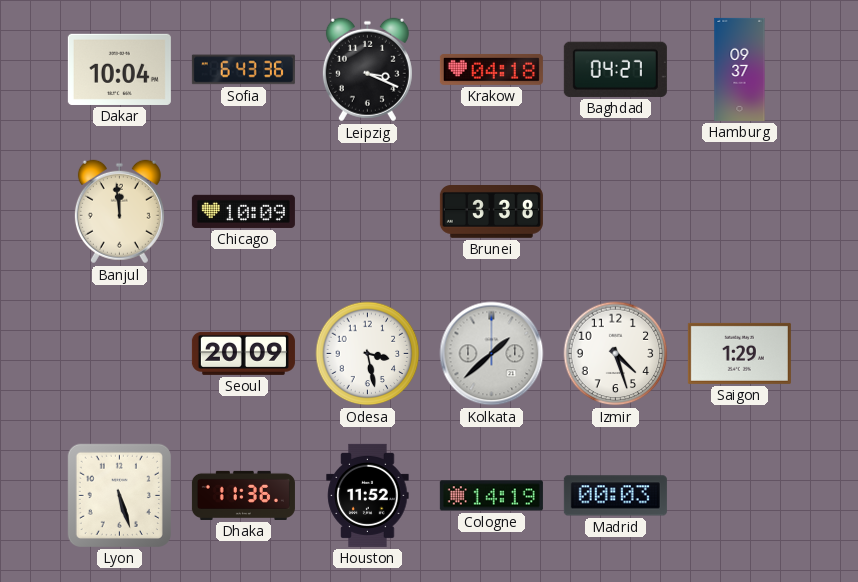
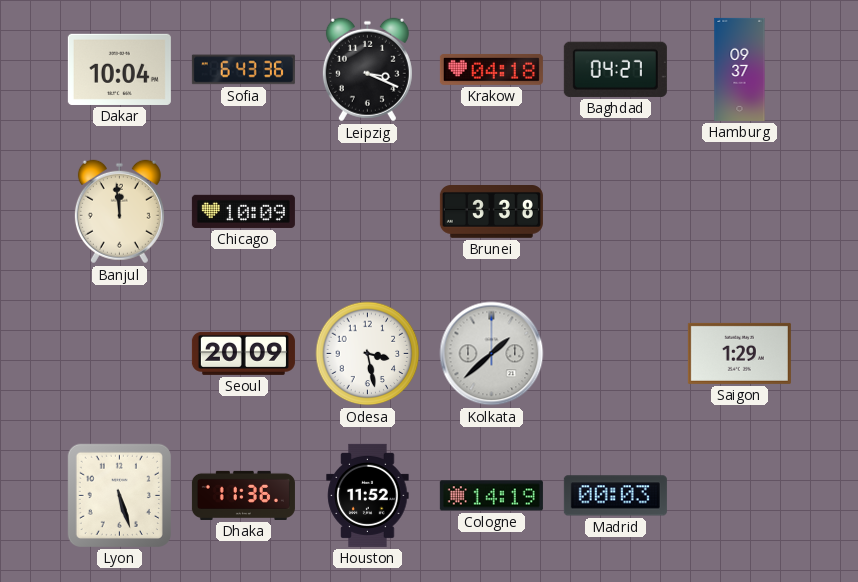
Izmir: 4:27 -> none (616, 354)
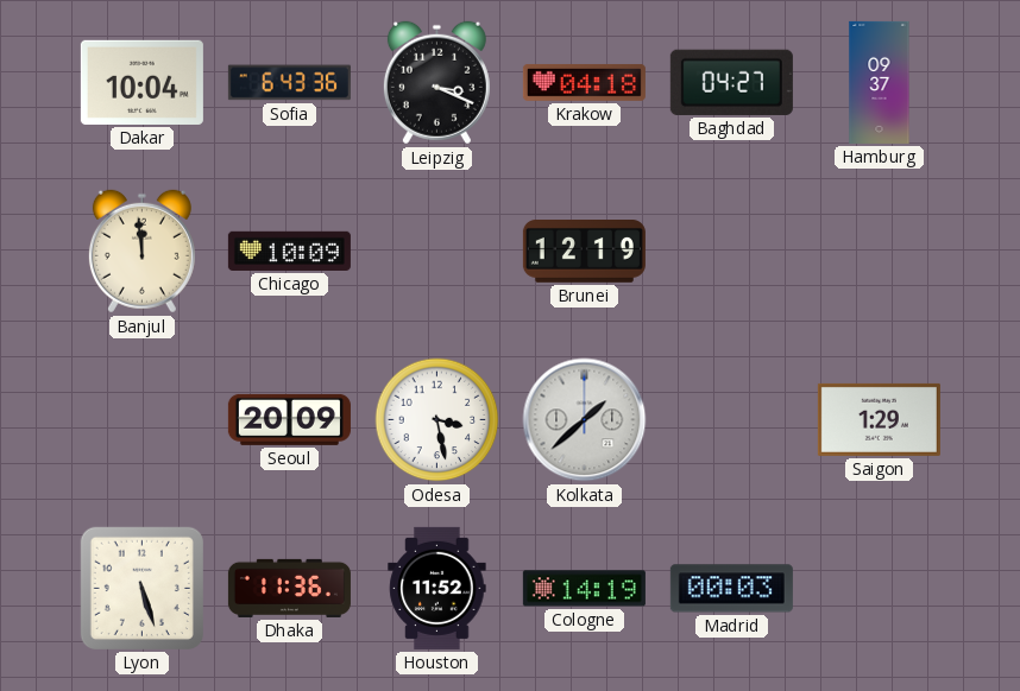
Brunei: 3:38 -> 12:19 (584, 252)
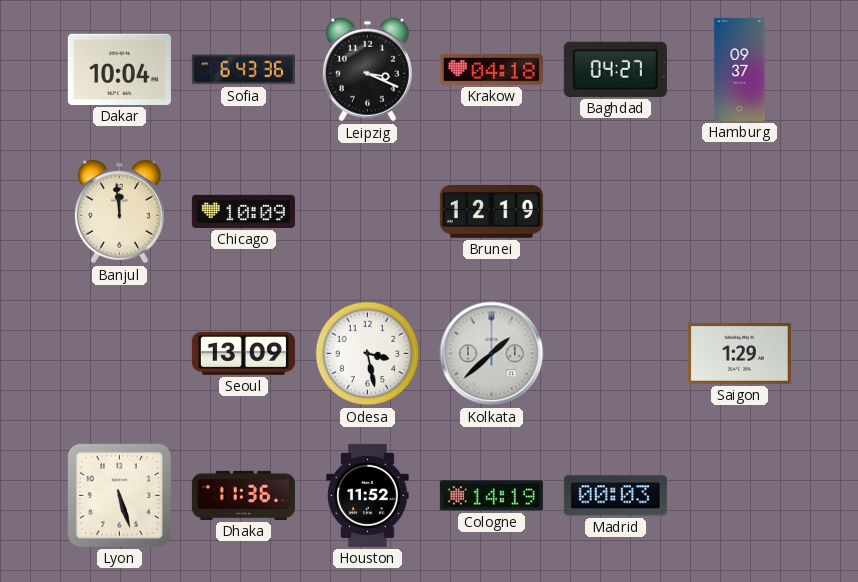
Seoul: 20:09 -> 13:09 (243, 353)
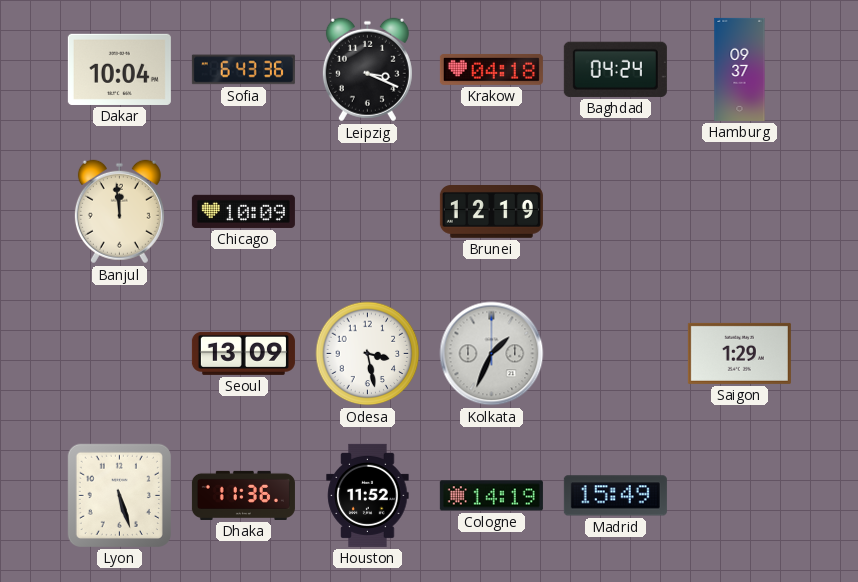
Baghdad: 04:27 -> 04:24 (615, 69)
Kolkata: 1:38 -> 1:34 (492, 354)
Madrid: 00:03 -> 15:49 (615, 496)
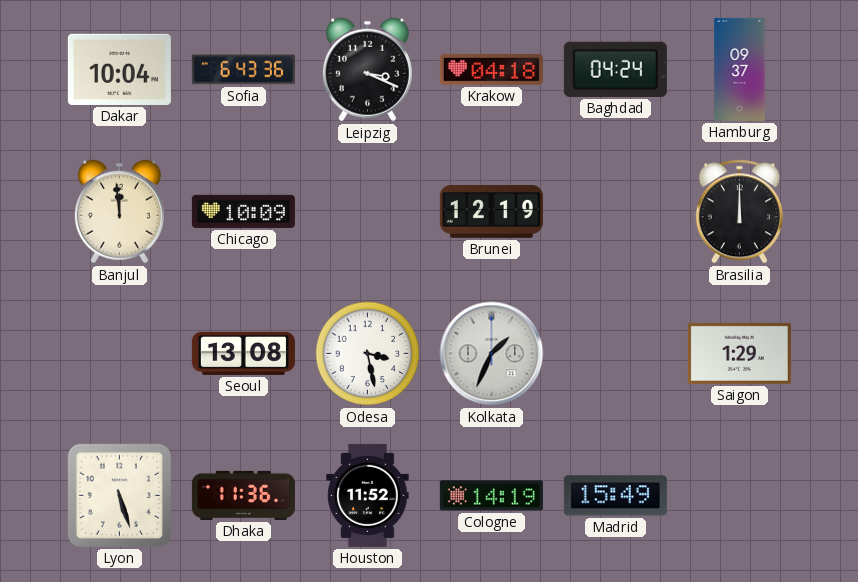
Brasilia: none -> 12:00 (739, 212)
Seoul: 13:09 -> 13:08 (243, 353)
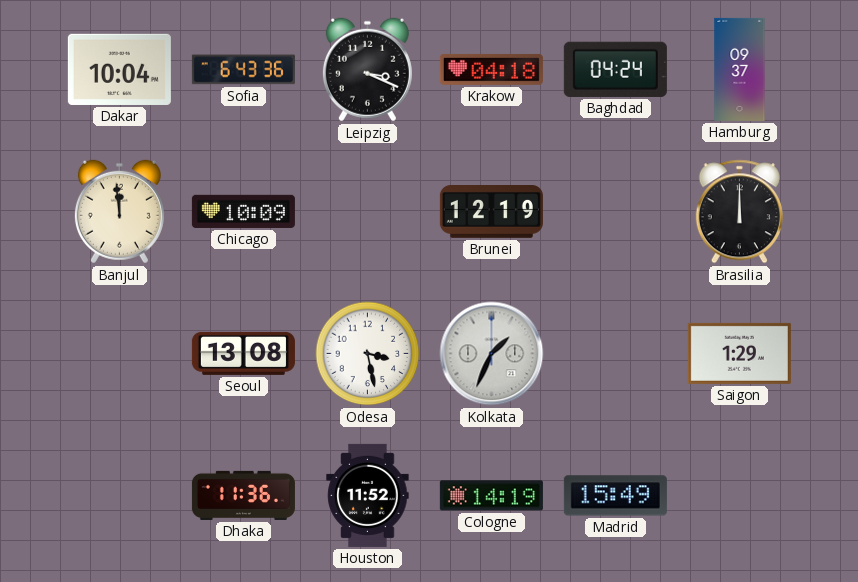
Lyon: 5:27 -> none (119, 495)
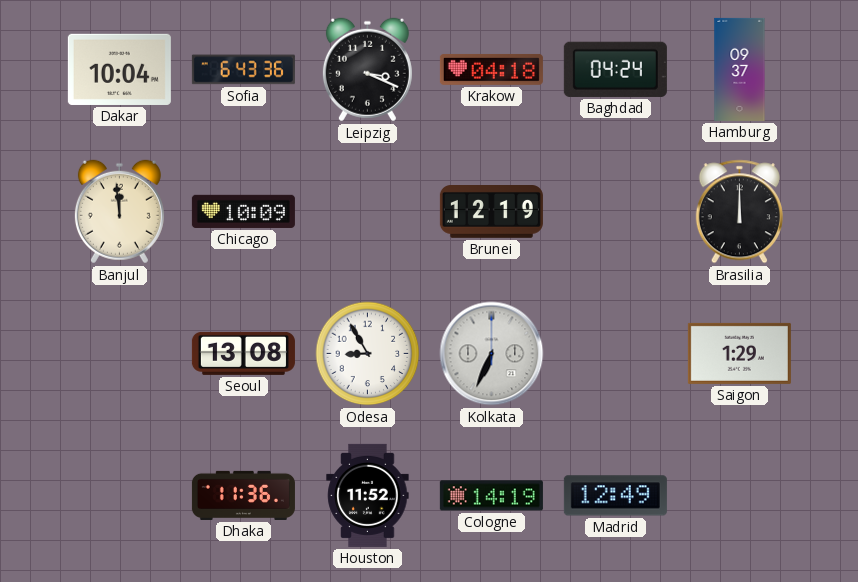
Odesa: 3:28 -> 8:55 (368, 354)
Kolkata: 1:34 -> 6:34 (492, 354)
Madrid: 15:49 -> 12:49 (615, 496)
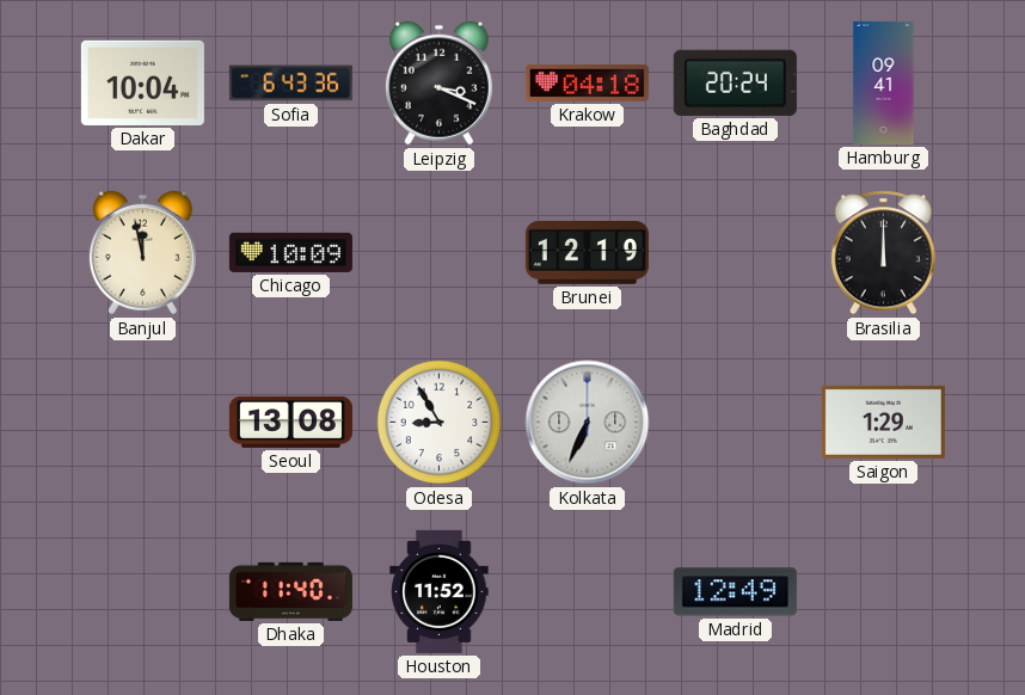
Baghdad: 04:24 -> 20:24 (735, 82)
Hamburg: 09:37 -> 09:41 (884, 82)
Banjul: 11:59 -> 11:58 (142, 253)
Dhaka: 11:36 -> 11:40 (290, 591)
Cologne: 14:19 -> none (491, 496)
